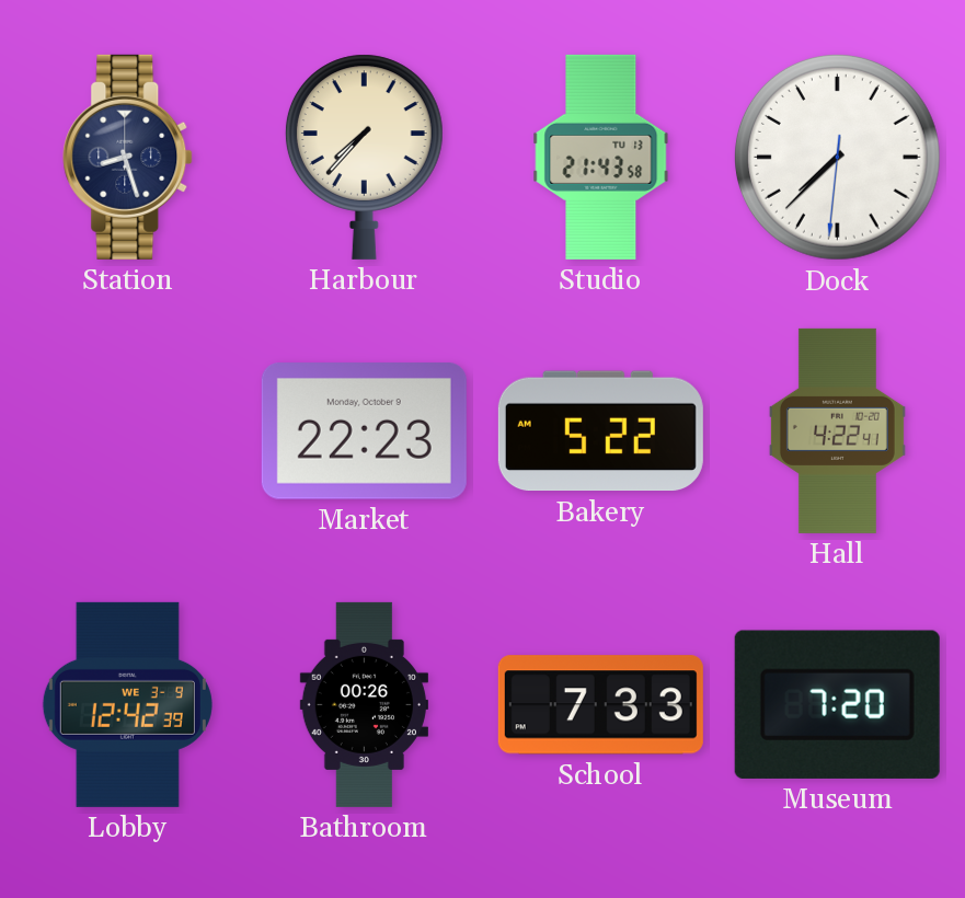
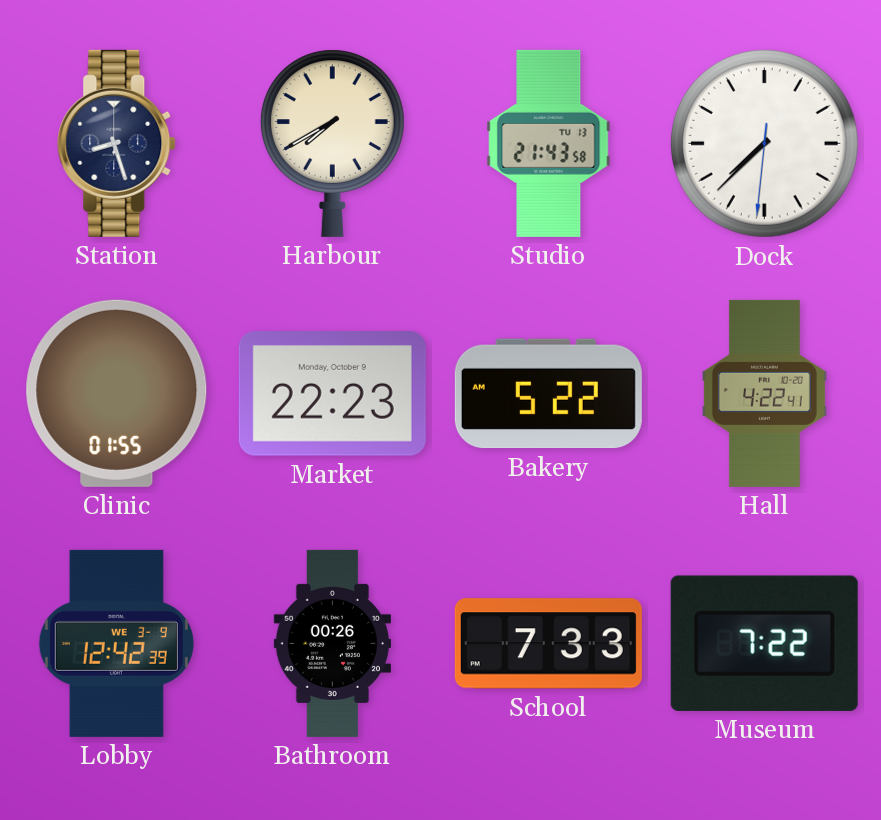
Harbour: 7:37 -> 7:40 (332, 143)
Clinic: none -> 01:55 (117, 393)
Museum: 7:20 -> 7:22 (764, 643)
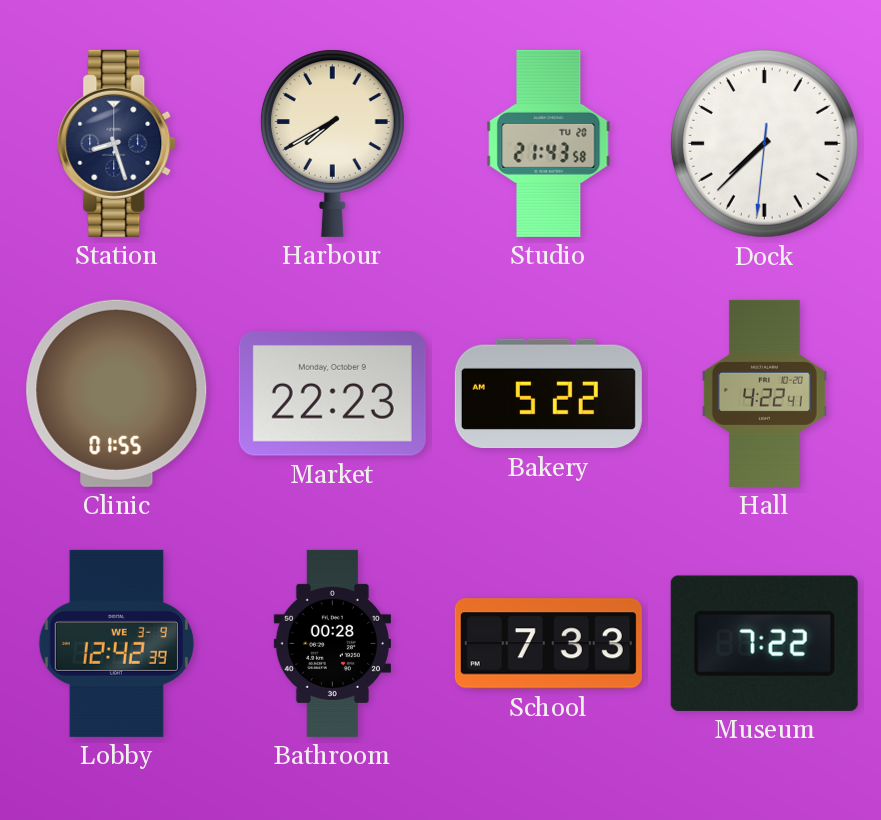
Studio date: TU 13 -> TU 20 (549, 143)
Bathroom: 00:26 -> 00:28 (332, 643)
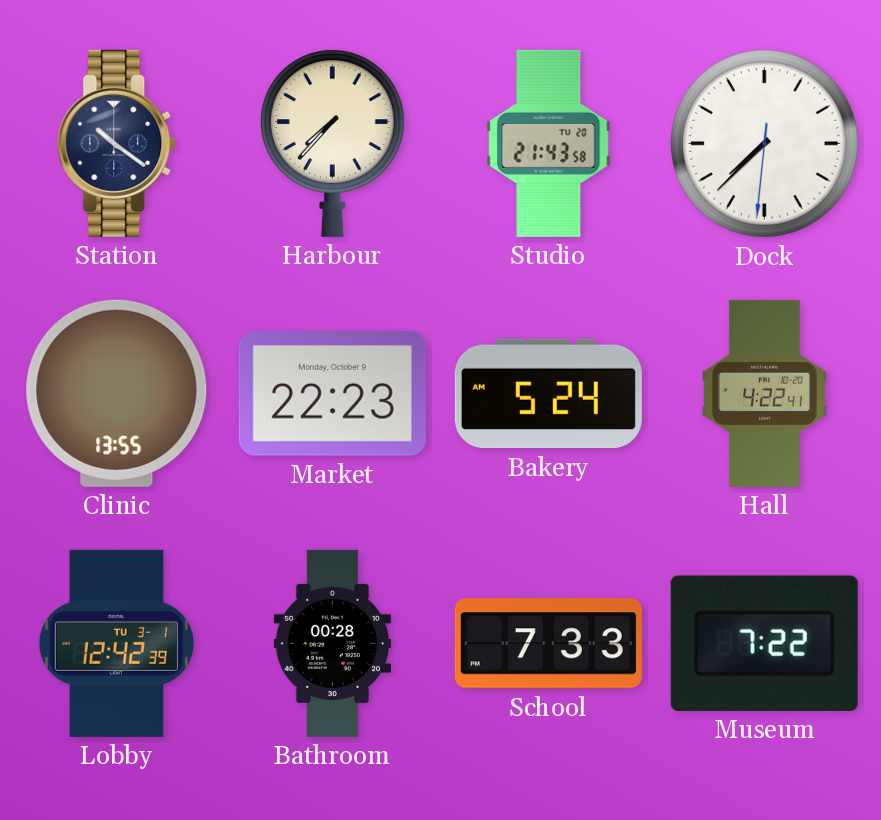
Station: 8:27 -> 10:21 (117, 143)
Harbour: 7:40 -> 7:37 (332, 143)
Clinic: 01:55 -> 13:55 (117, 393)
Bakery: 5:22 -> 5:24 (548, 394)
Lobby date: WE 3-9 -> TU 3-1 (116, 643)
